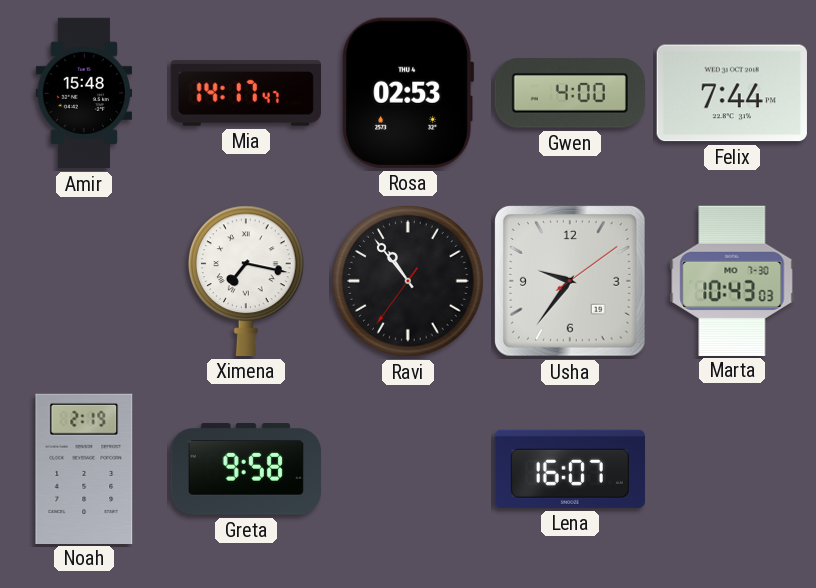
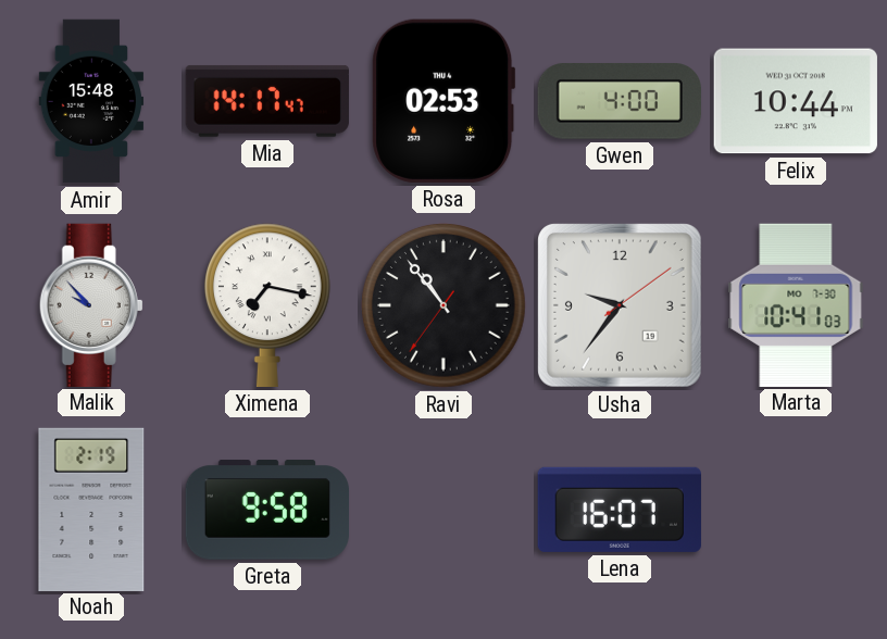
Felix: 7:44 -> 10:44 (796, 101)
Malik: none -> 9:53 (91, 304)
Marta: 10:43 -> 10:41 (796, 304)
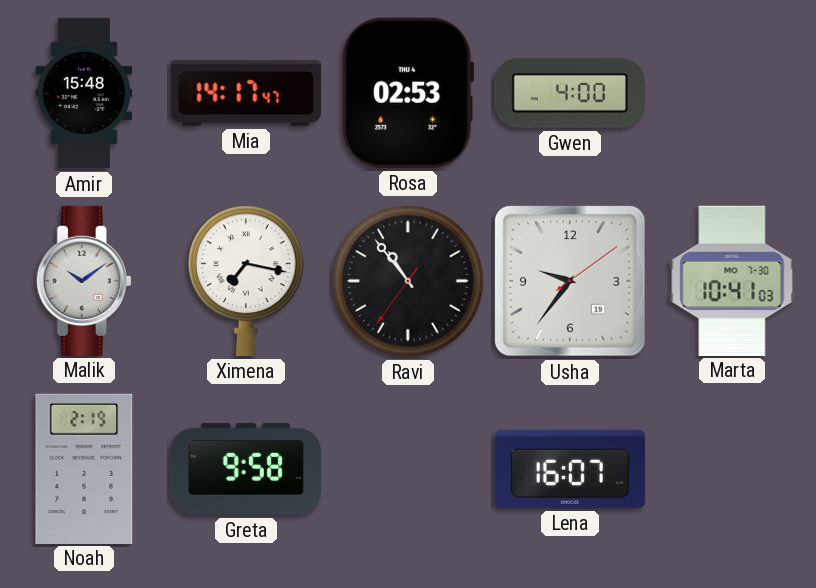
Felix: 10:44 -> none (796, 101)
Malik: 9:53 -> 10:09 (84, 280)
